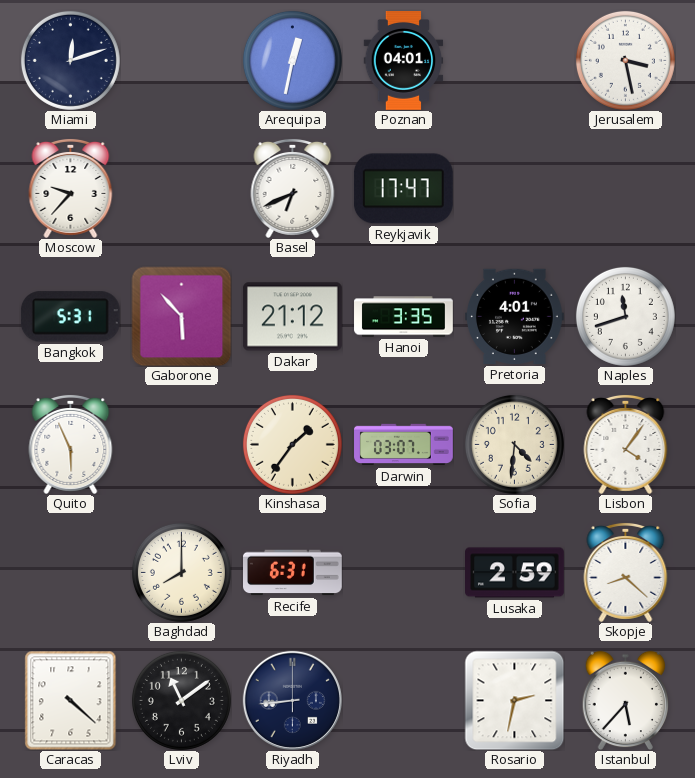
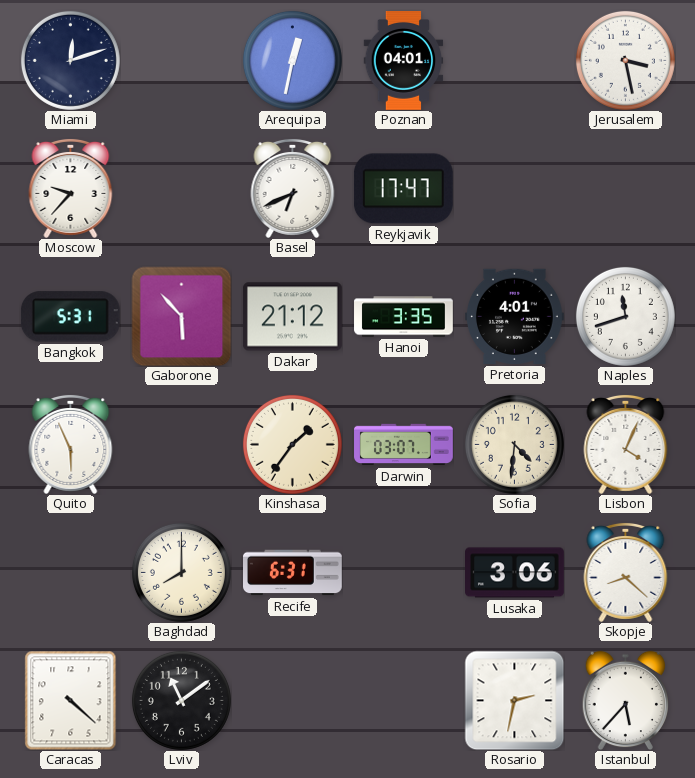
Lisbon: 4:06 -> 4:04 (626, 445)
Lusaka: 2:59 -> 3:06 (515, 573)
Riyadh: 8:44 -> none (292, 700)
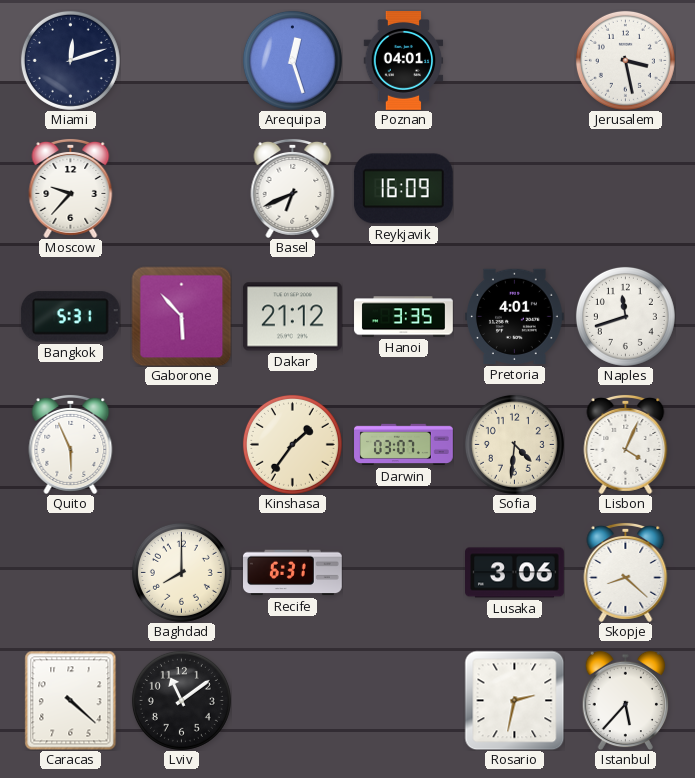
Arequipa: 12:32 -> 12:27 (292, 60)
Reykjavik: 17:47 -> 16:09 (403, 189)
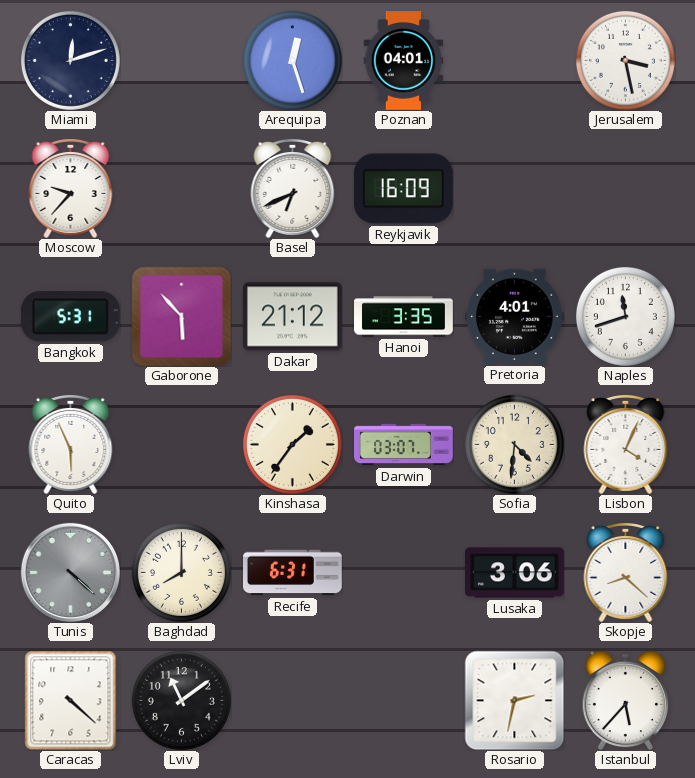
Tunis: none -> 4:22 (70, 572)
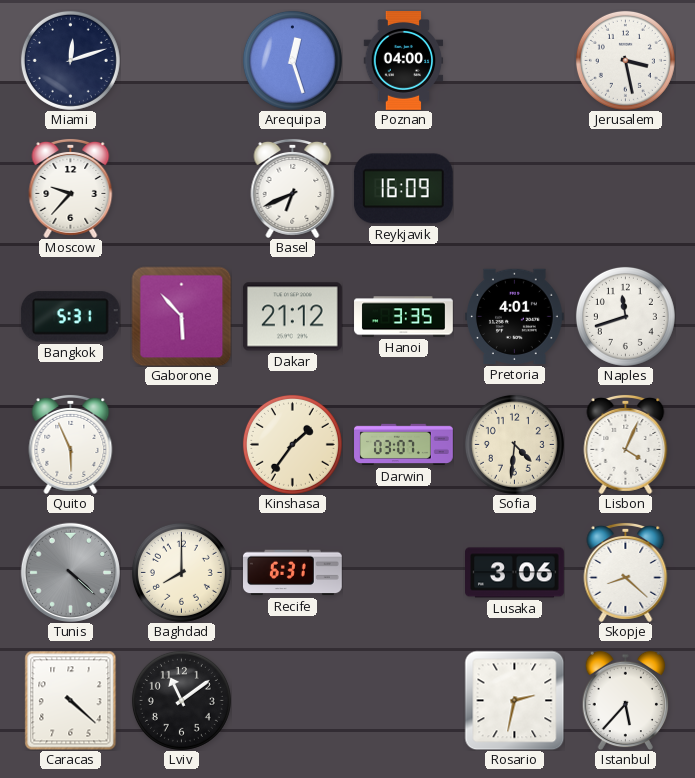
Poznan: 04:01 -> 04:00 (404, 61)
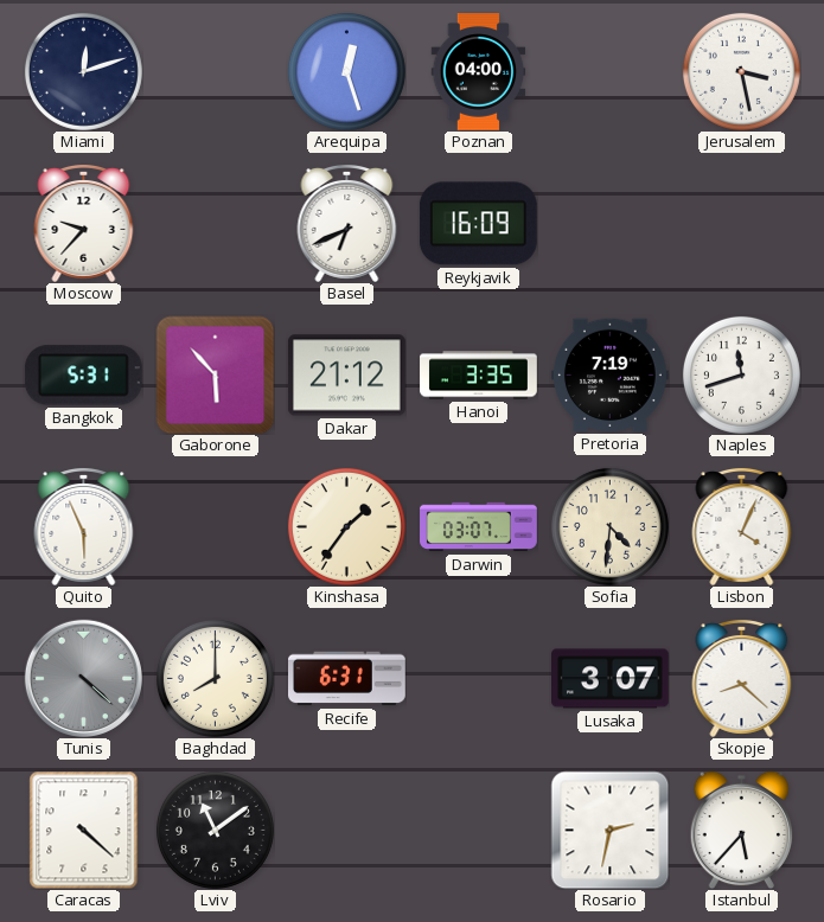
Pretoria: 4:01 -> 7:19 (611, 374)
Lusaka: 3:06 -> 3:07 (611, 679)
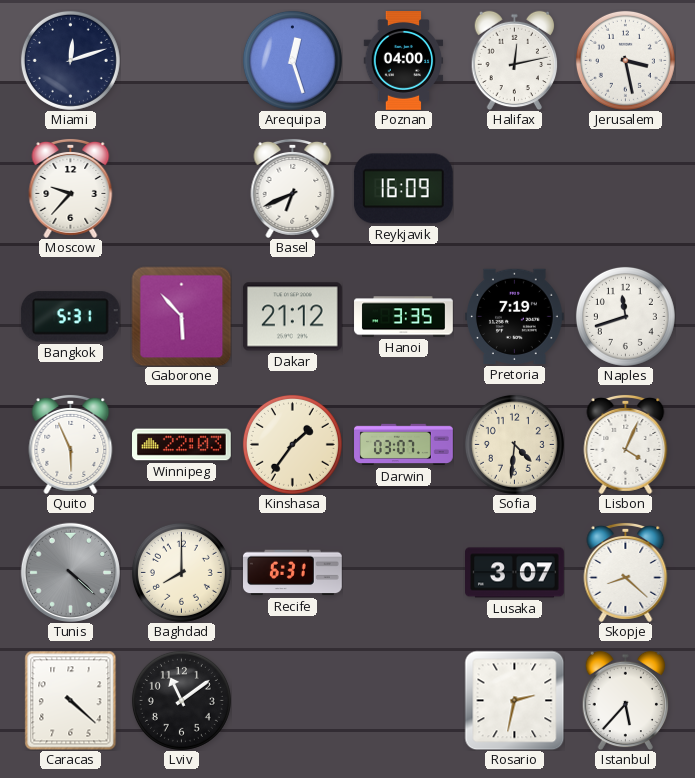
Halifax: none -> 12:13 (514, 60)
Winnipeg: none -> 22:03 (182, 445)
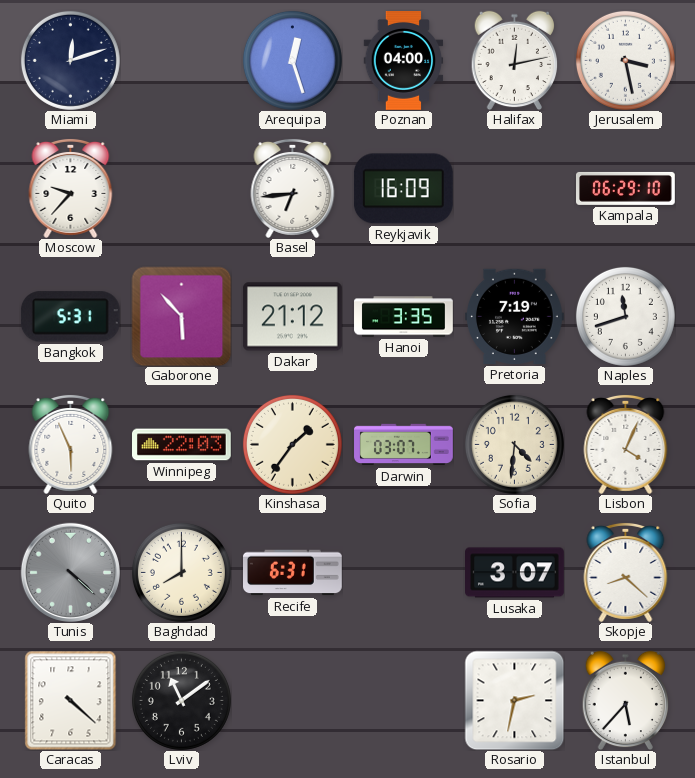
Basel: 6:41 -> 6:44 (293, 189)
Kampala: none -> 06:29 (626, 188)
